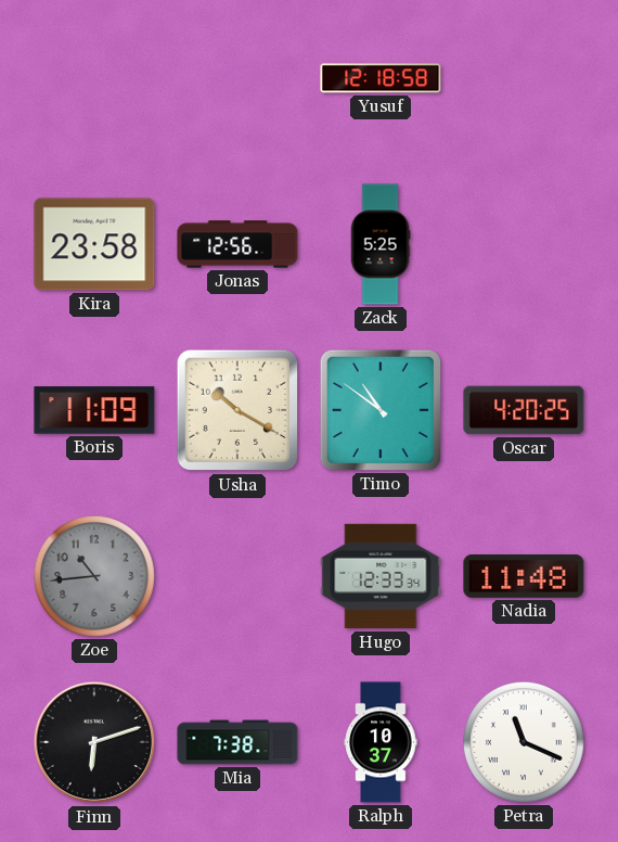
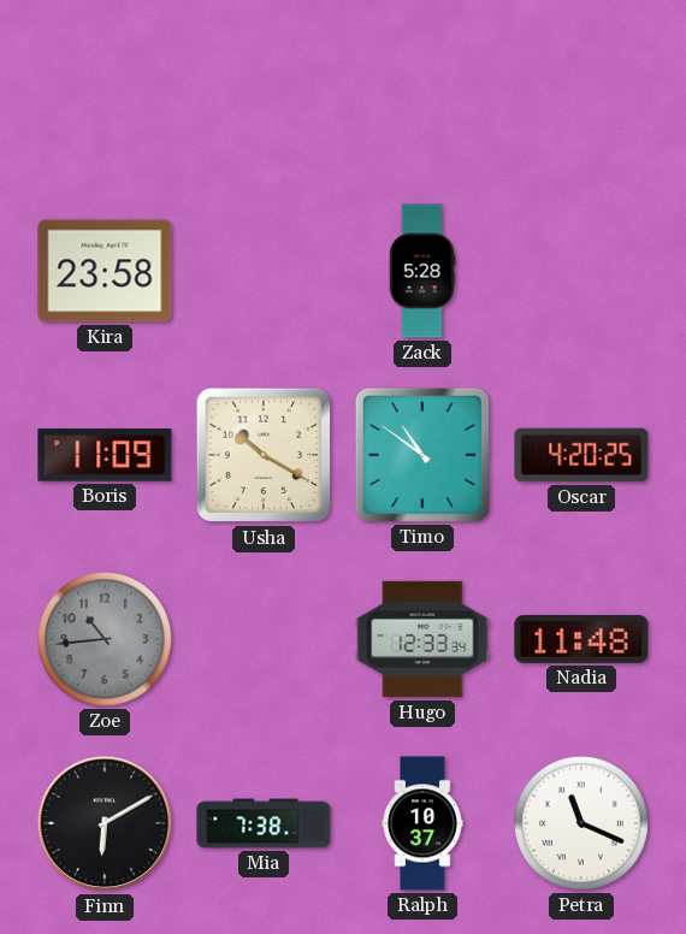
Yusuf: 12:18 -> none (381, 78)
Jonas: 12:56 -> none (237, 244)
Zack: 5:25 -> 5:28 (422, 271)
Finn: 6:12 -> 6:10 (105, 823)
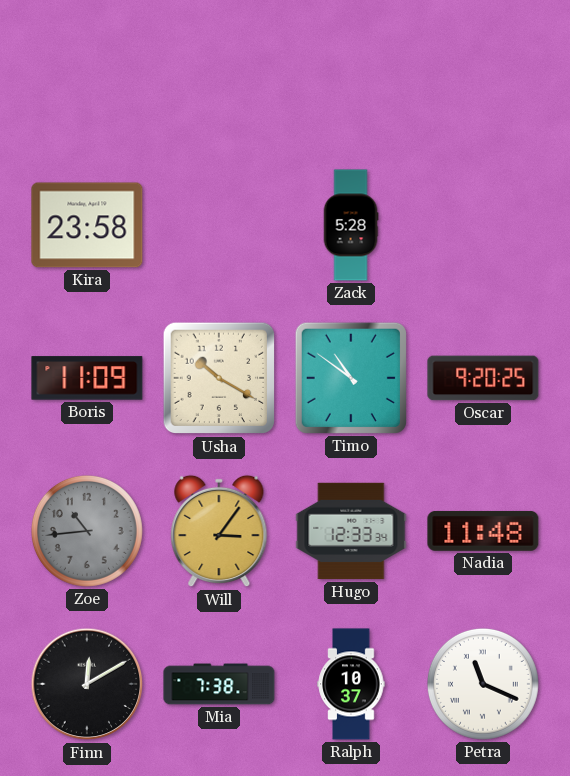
Oscar: 4:20 -> 9:20 (483, 378)
Will: none -> 3:06 (219, 531)
Finn: 6:10 -> 12:10 (87, 684)
